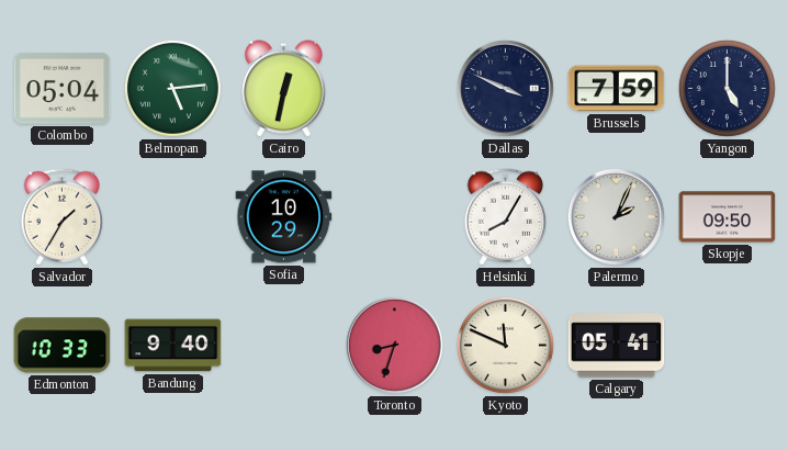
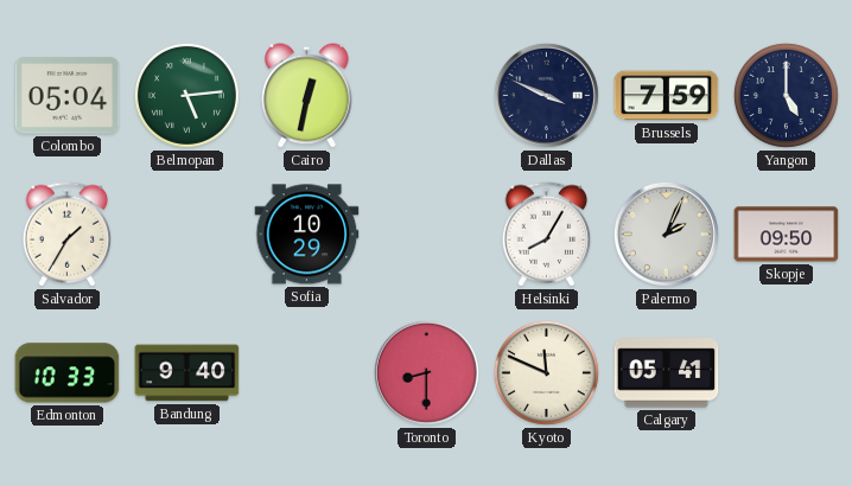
Toronto: 8:33 -> 8:30 (426, 372)
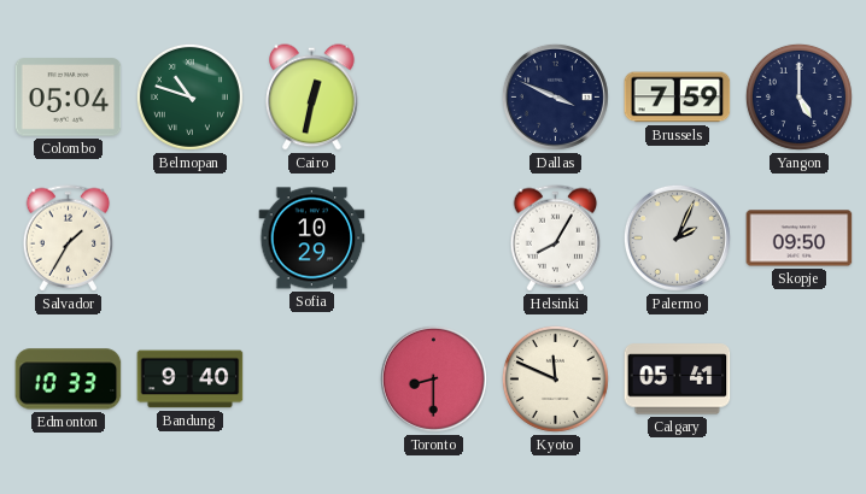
Belmopan: 5:14 -> 10:48 (189, 96)
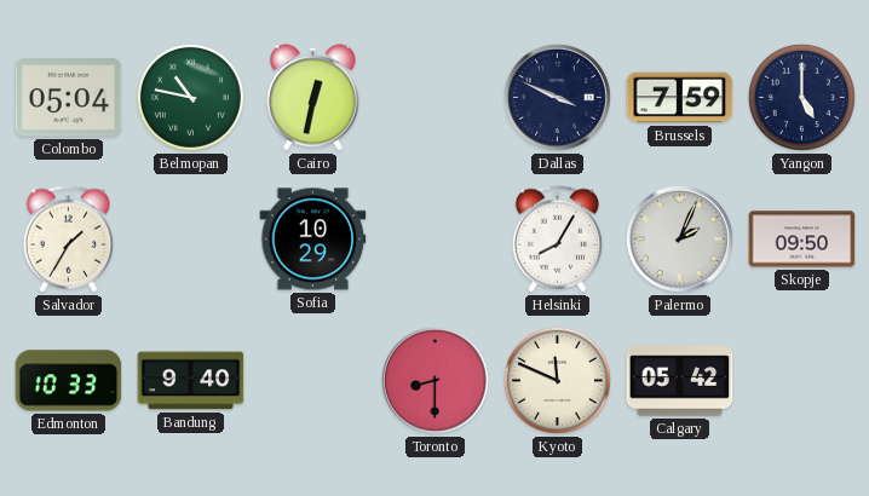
Belmopan: 10:48 -> 10:47 (190, 97)
Calgary: 05:41 -> 05:42 (680, 381)
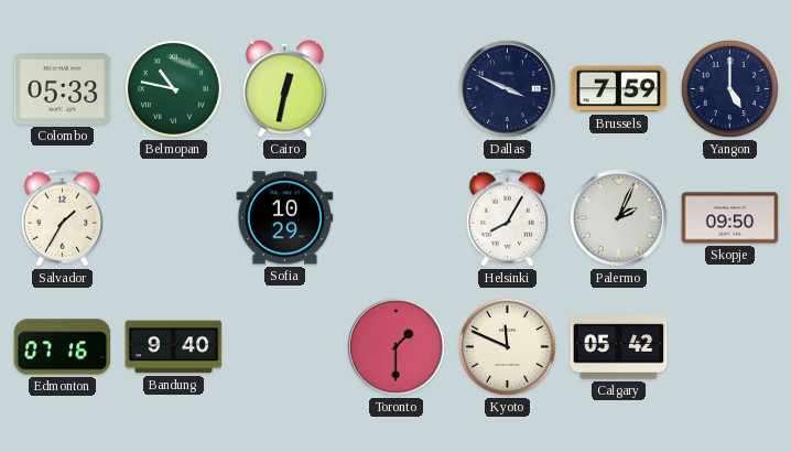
Colombo: 05:04 -> 05:33 (63, 89)
Edmonton: 10:33 -> 07:16 (63, 347)
Toronto: 8:30 -> 1:30 (395, 346)
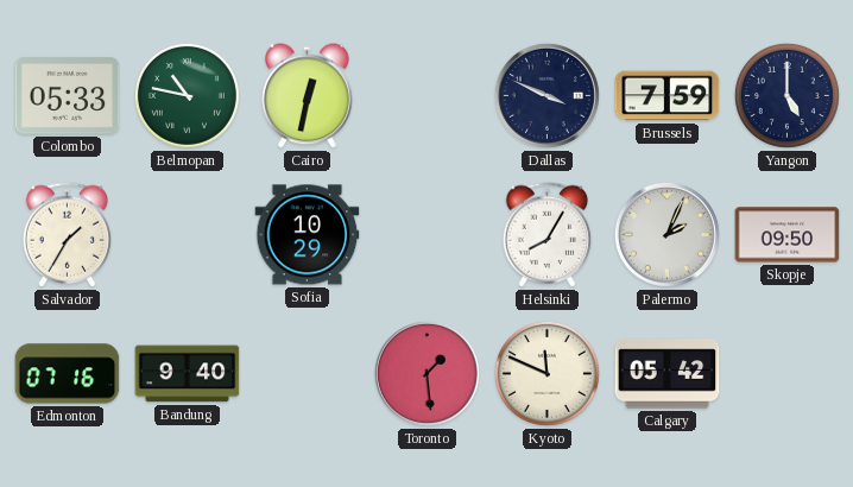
Toronto: 1:30 -> 1:29 (426, 373)
